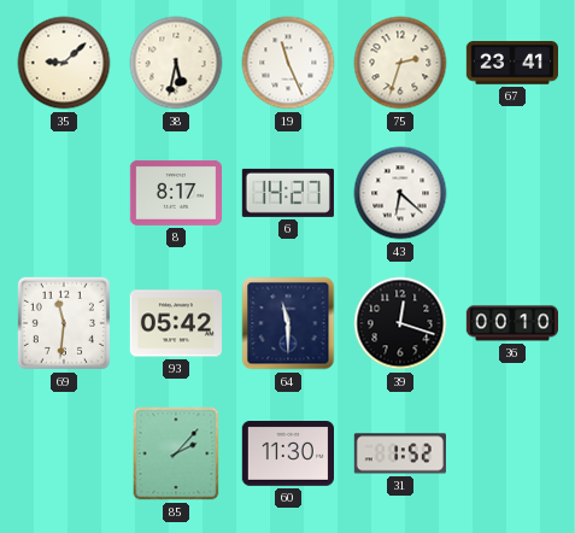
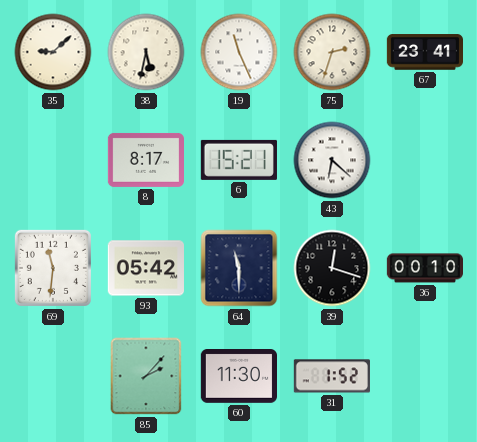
6: 14:27 -> 15:21 (239, 160)
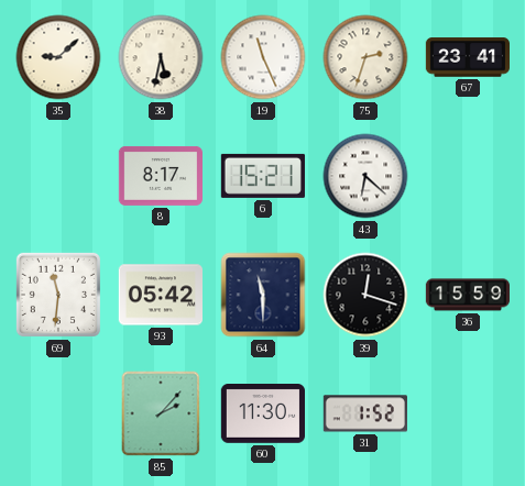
36: 00:10 -> 15:59 (467, 295)
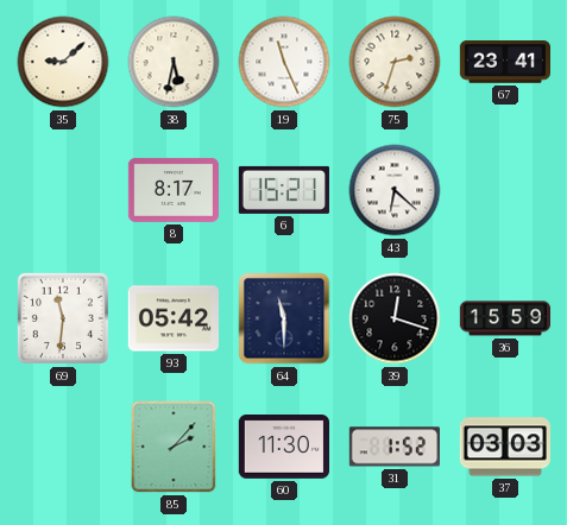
37: none -> 03:03 (504, 447)
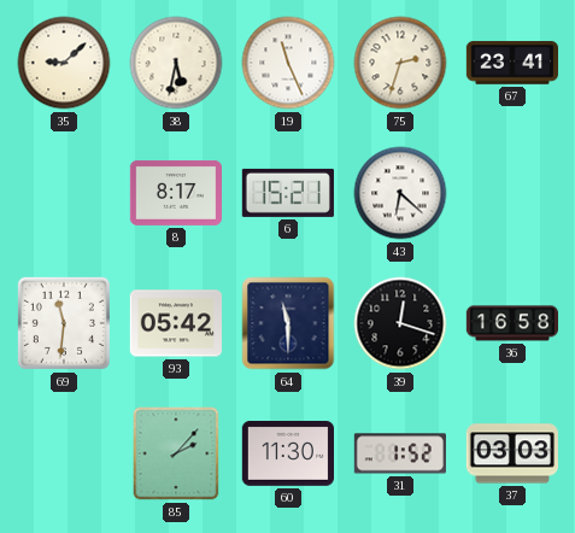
36: 15:59 -> 16:58 (511, 323)
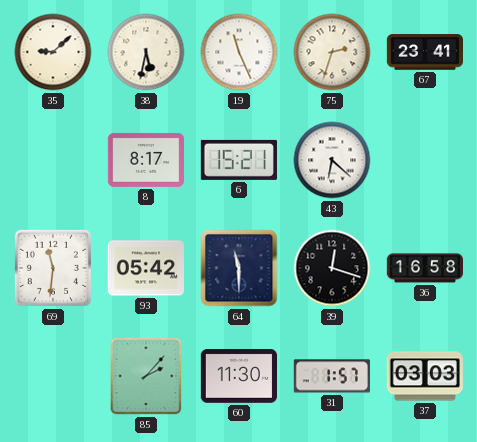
31: 1:52 -> 1:57 (332, 376)
